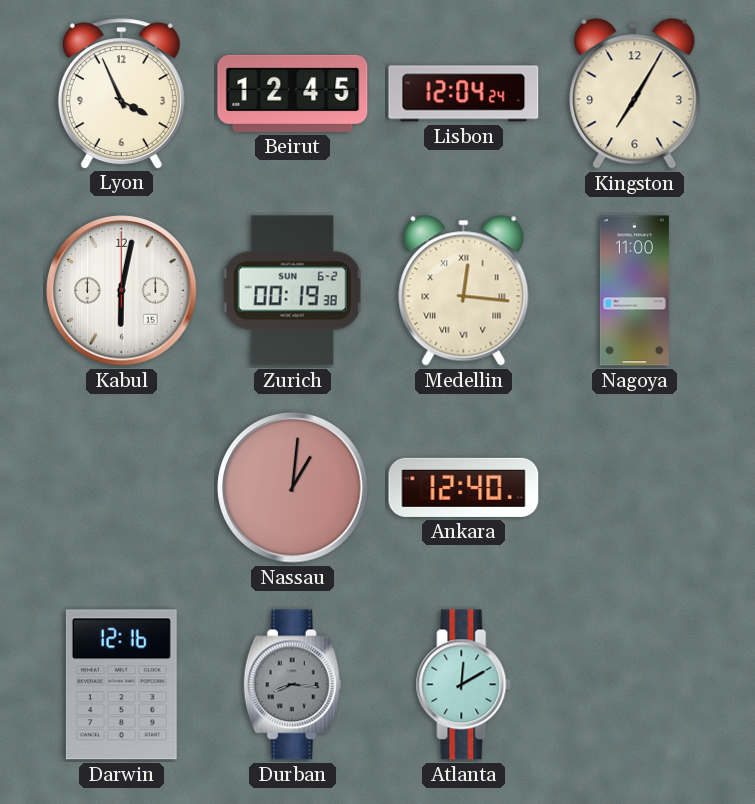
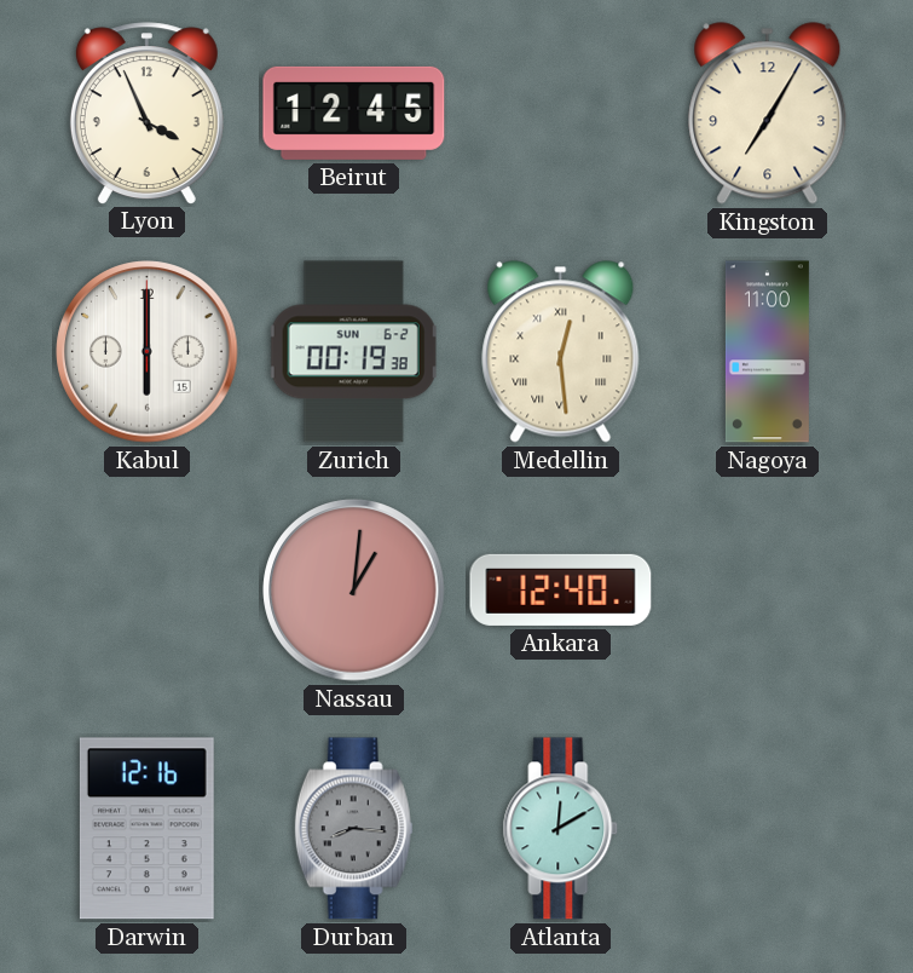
Lisbon: 12:04 -> none (464, 94)
Kabul: 6:02 -> 6:00 (148, 352)
Medellin: 12:16 -> 12:29 (561, 352)
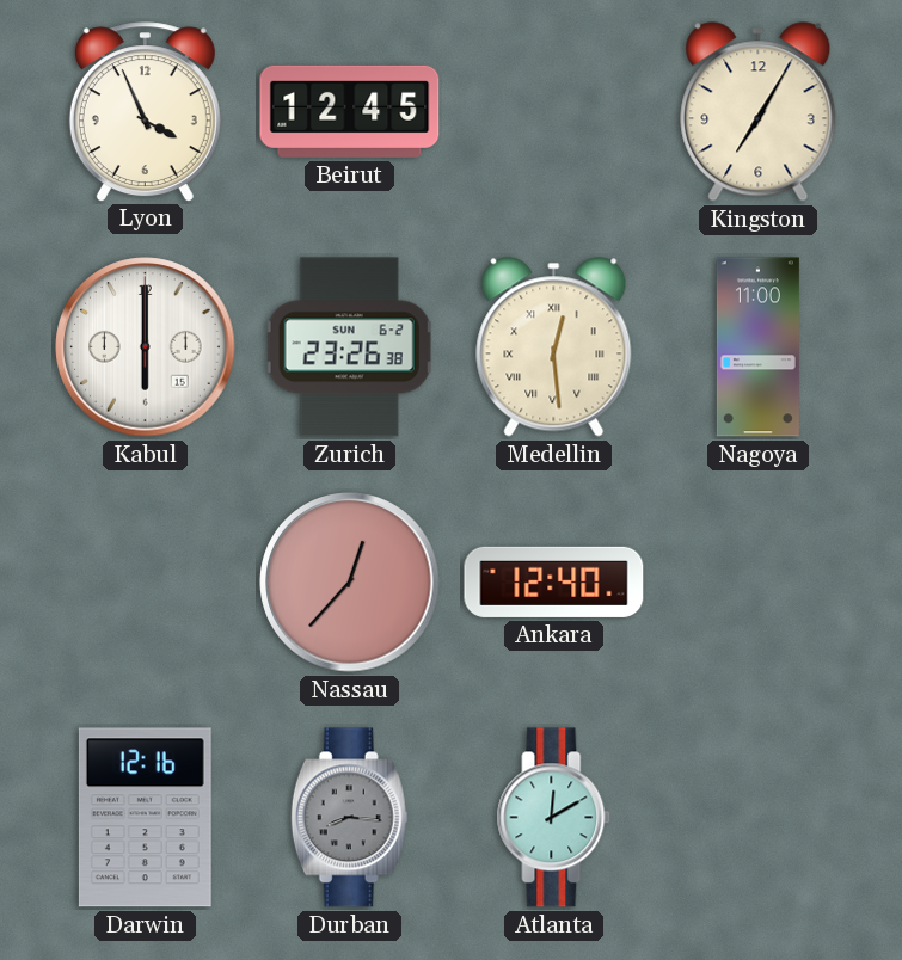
Zurich: 00:19 -> 23:26 (349, 347)
Nassau: 1:01 -> 12:37 (350, 583)
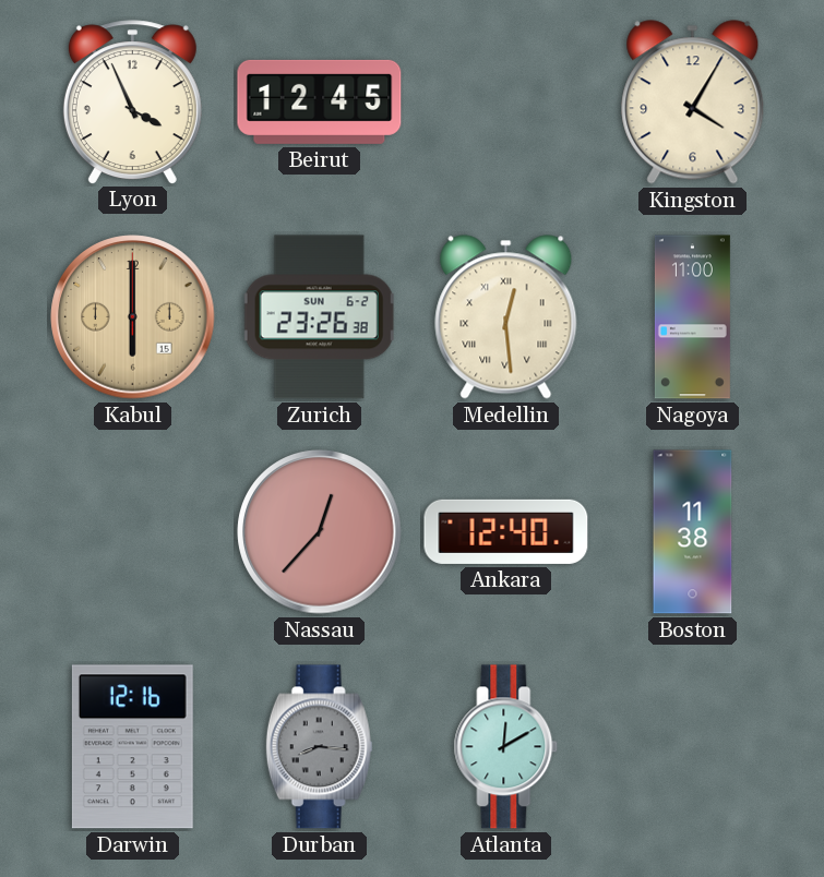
Kingston: 7:05 -> 4:05 (693, 103)
Kabul dial: white -> champagne (133, 317)
Boston: none -> 11:38 (693, 532)
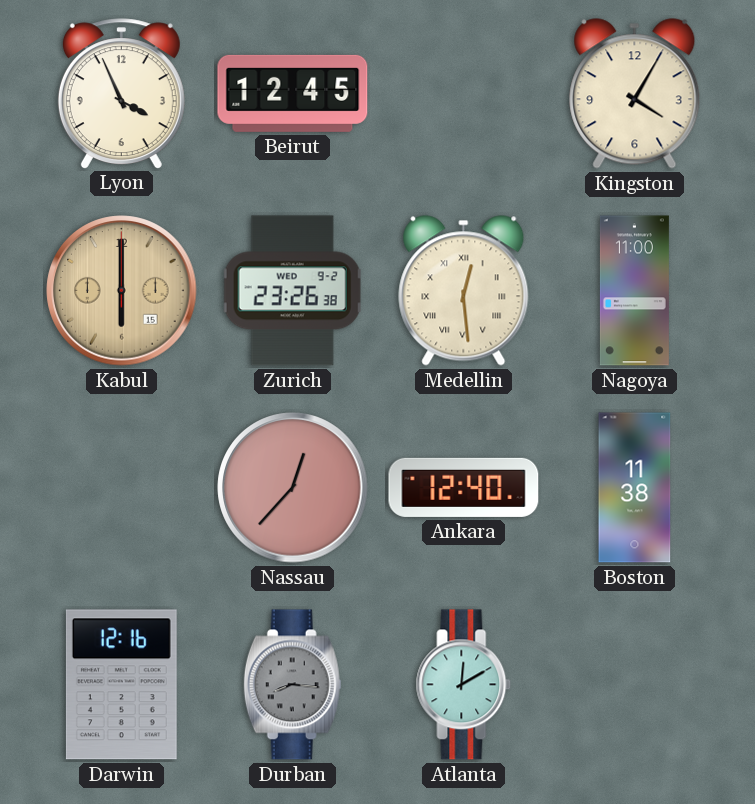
Zurich date: SUN 6-2 -> WED 9-2 (292, 291)
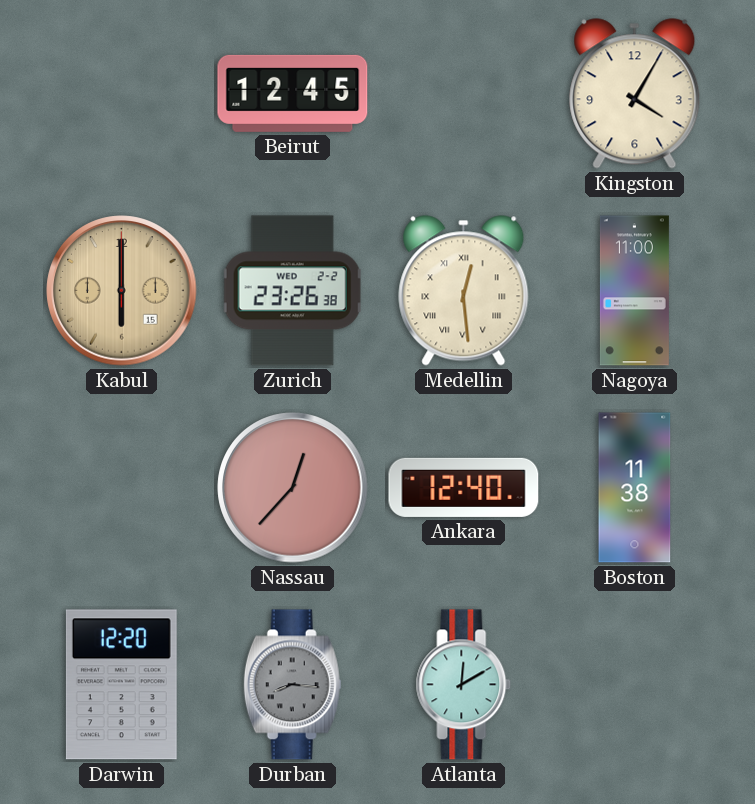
Lyon: 3:56 -> none (121, 93)
Zurich date: WED 9-2 -> WED 2-2 (292, 291)
Darwin: 12:16 -> 12:20 (121, 685)
